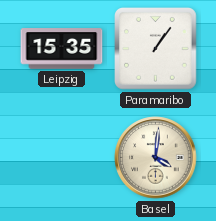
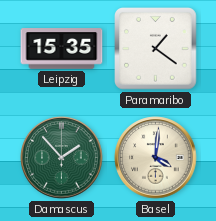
Paramaribo: 1:06 -> 1:21 (156, 49)
Damascus: none -> 1:53 (62, 158)
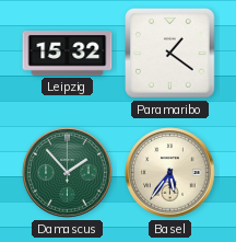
Leipzig: 15:35 -> 15:32 (68, 54)
Basel: 4:01 -> 5:36 (170, 173)
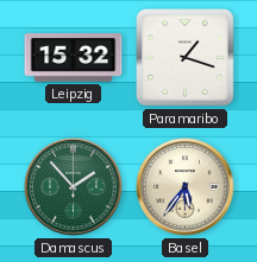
Paramaribo: 1:21 -> 1:18 (186, 58)
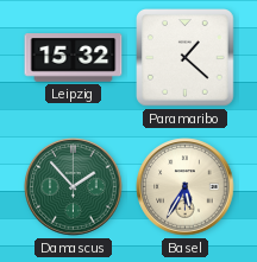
Paramaribo: 1:18 -> 1:22 (186, 58)
Basel: 5:36 -> 5:35 (186, 187)
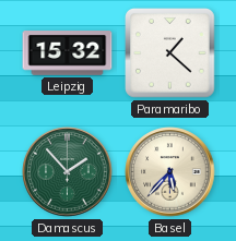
Basel: 5:35 -> 5:37 (170, 172)
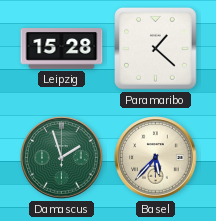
Leipzig: 15:32 -> 15:28 (62, 49)
Damascus: 1:53 -> 1:57 (62, 158)
